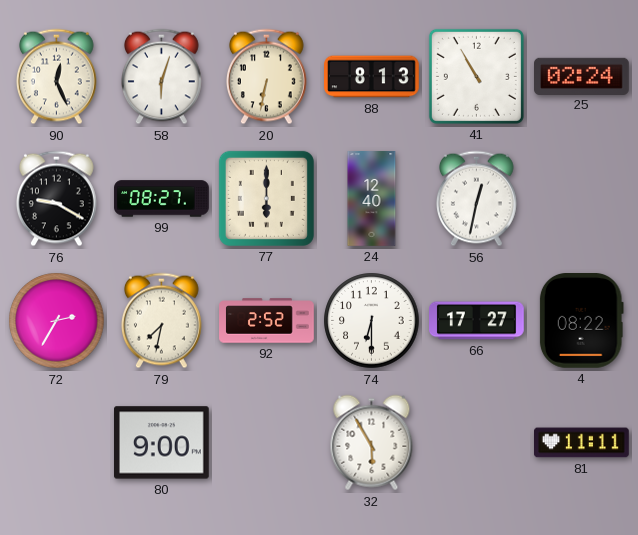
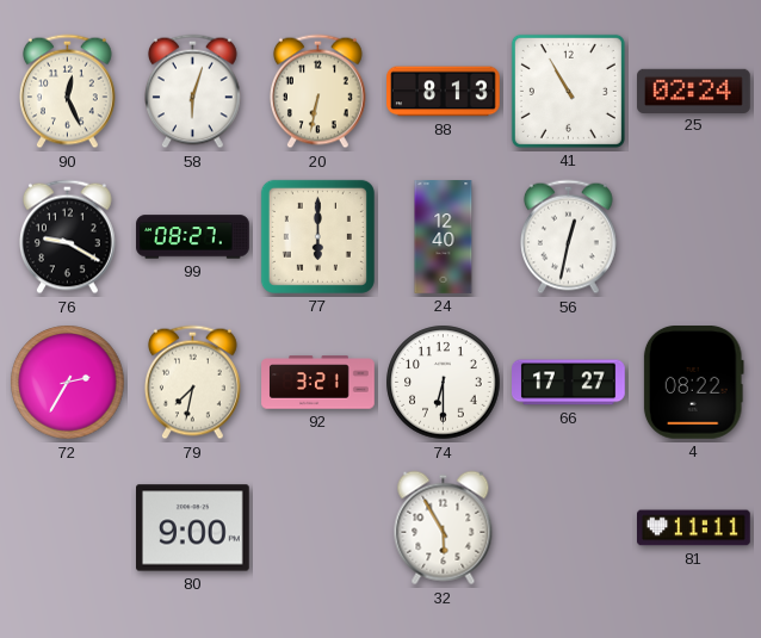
92: 2:52 -> 3:21 (318, 383)
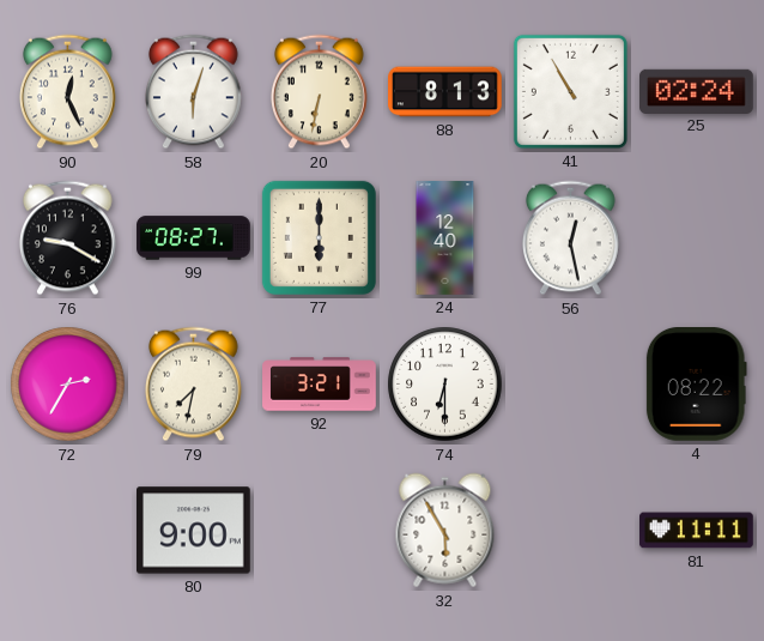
56: 12:32 -> 12:28 (571, 238)
66: 17:27 -> none (569, 383)
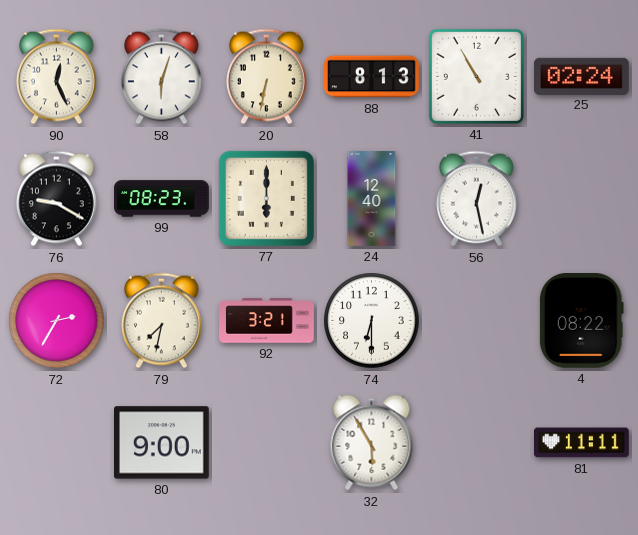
99: 08:27 -> 08:23 (162, 199)
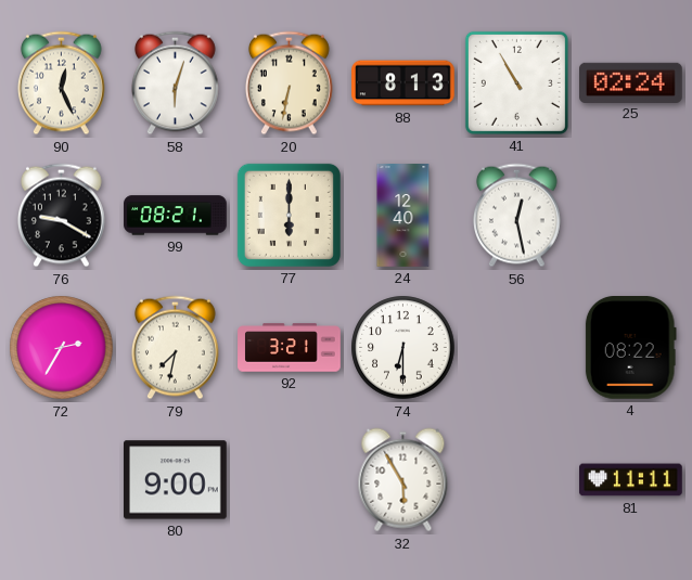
99: 08:23 -> 08:21 (176, 216)
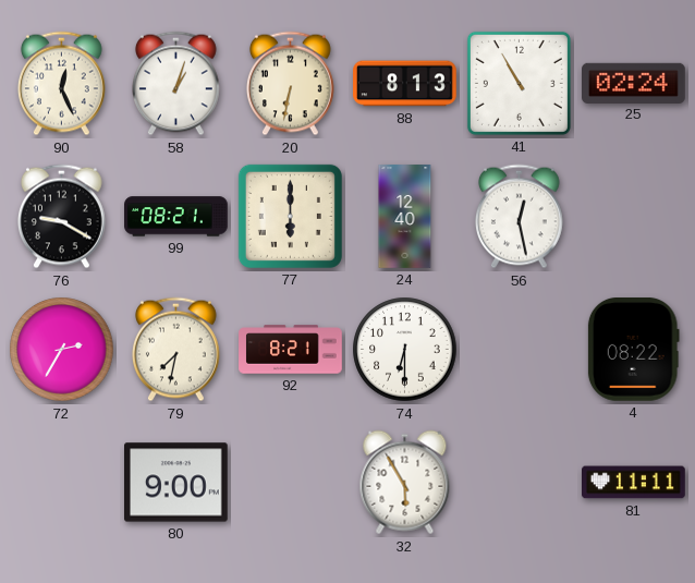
58: 6:03 -> 1:03 (176, 84)
92: 3:21 -> 8:21 (291, 350)
